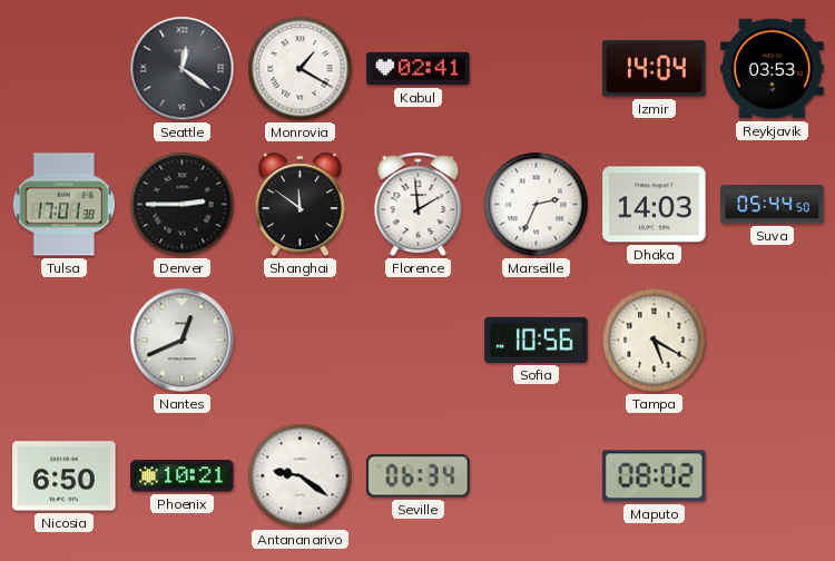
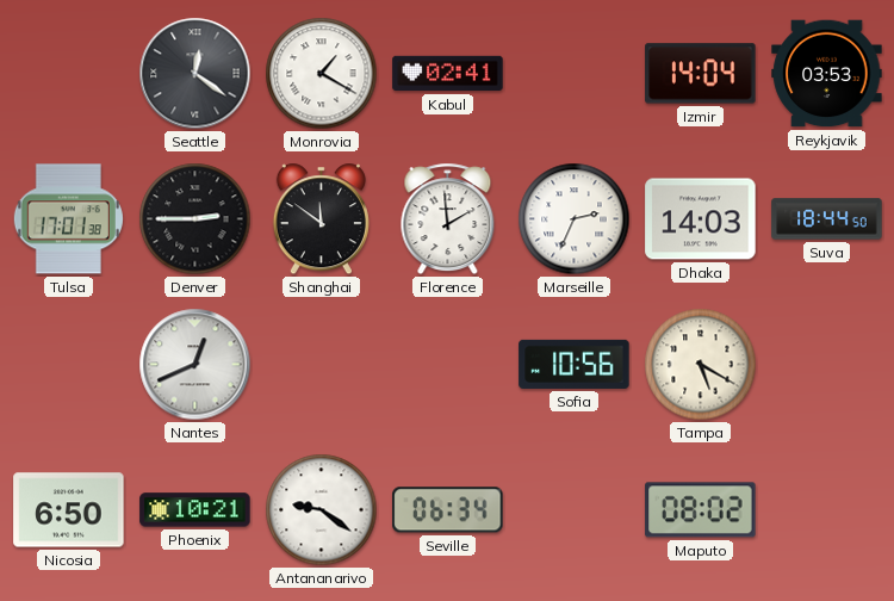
Suva: 05:44 -> 18:44 (827, 219)
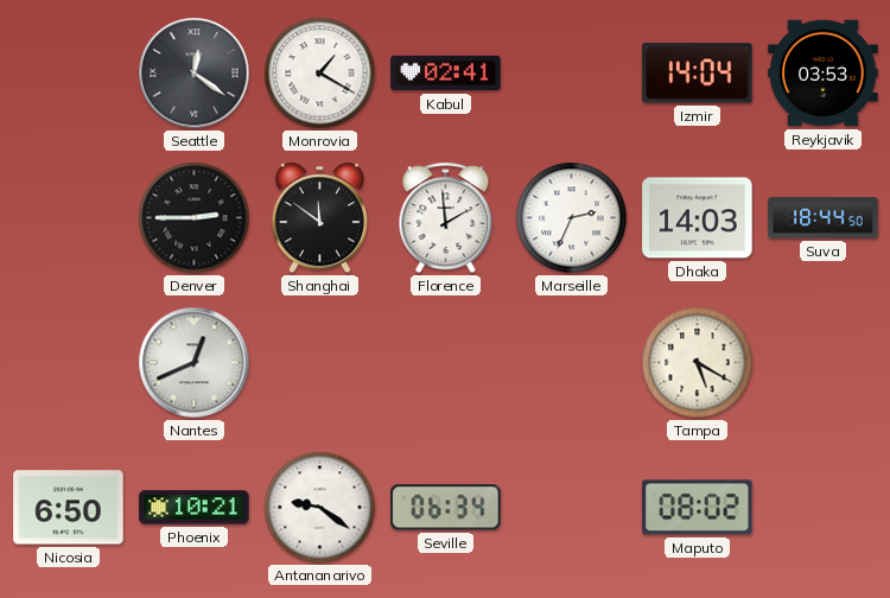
Tulsa: 17:01 -> none (68, 219)
Sofia: 10:56 -> none (575, 364)
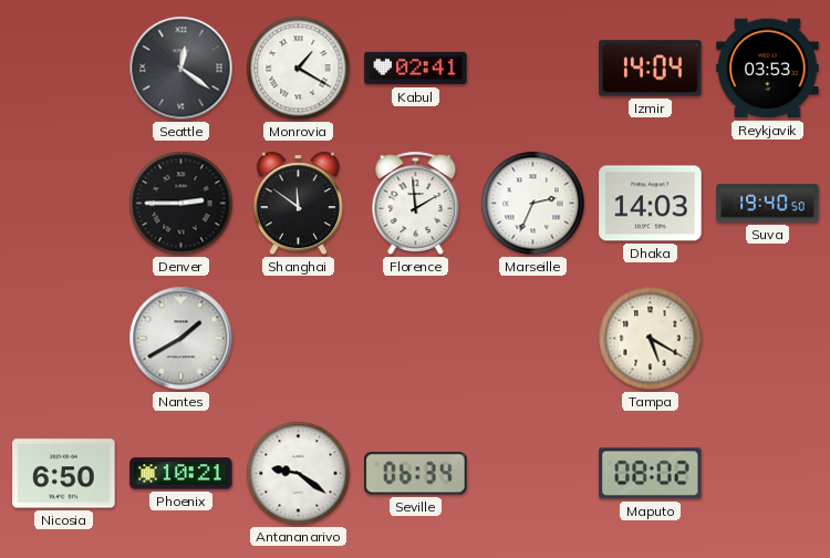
Suva: 18:44 -> 19:40 (768, 204)
Nantes: 12:41 -> 1:40 (181, 339)
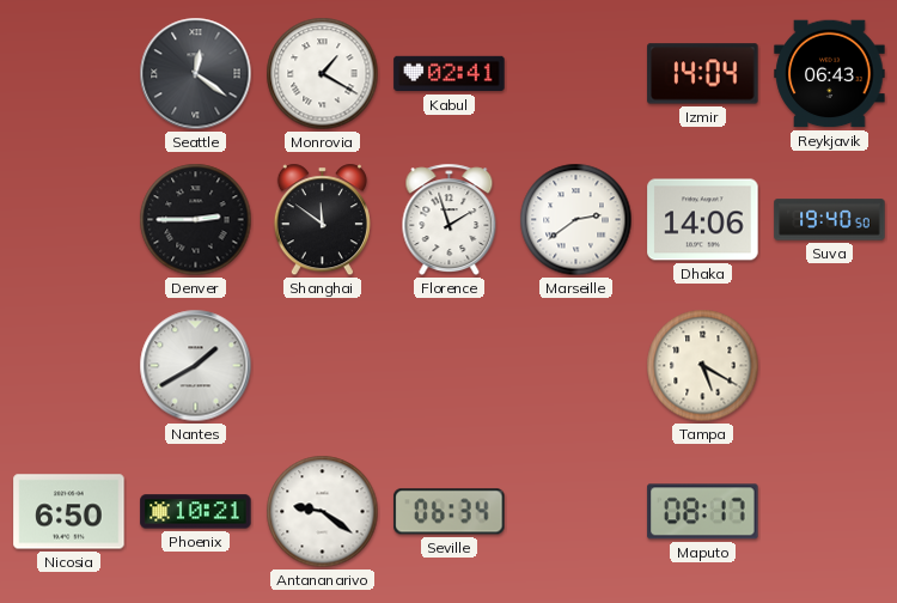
Reykjavik: 03:53 -> 06:43 (830, 74)
Florence: 1:59 -> 1:57 (450, 220)
Marseille: 2:34 -> 2:39 (576, 220)
Dhaka: 14:03 -> 14:06 (703, 220)
Maputo: 08:02 -> 08:17 (703, 512)
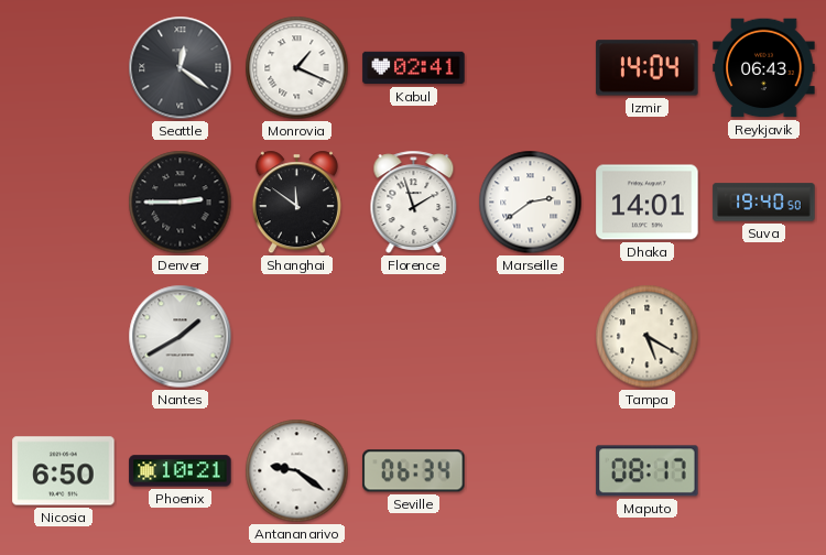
Monrovia: 1:20 -> 1:19 (297, 68)
Dhaka: 14:06 -> 14:01 (648, 203)
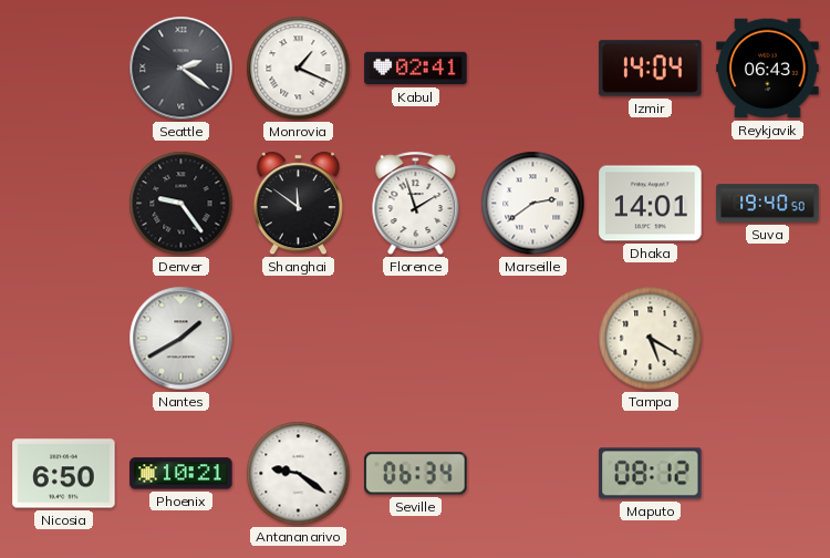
Seattle: 12:21 -> 2:21 (181, 69)
Denver: 2:45 -> 9:24 (181, 204)
Maputo: 08:17 -> 08:12 (651, 474)
